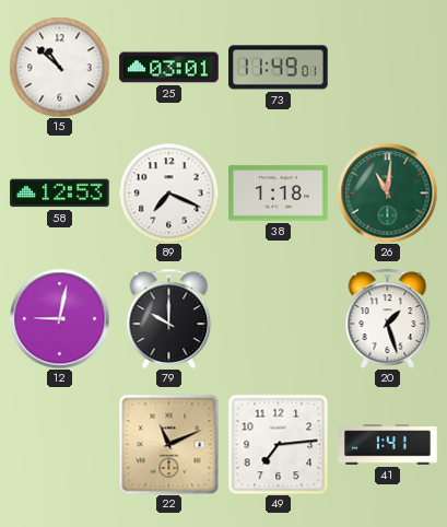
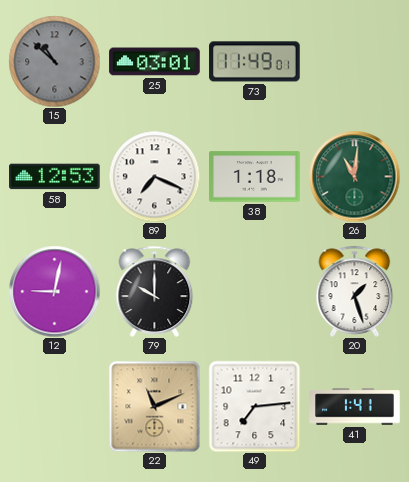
15 dial: white -> grey (54, 61)
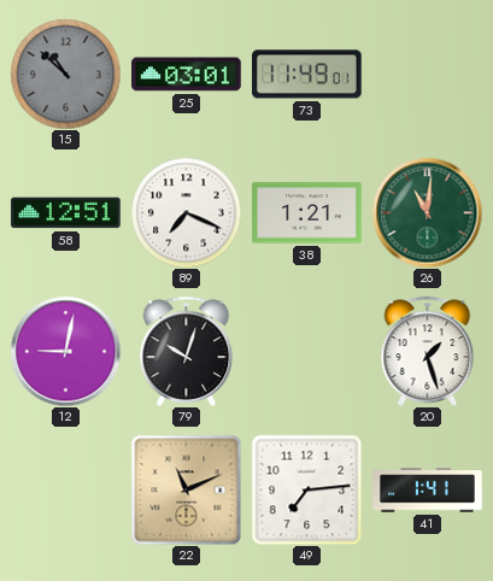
58: 12:53 -> 12:51 (66, 213)
38: 1:18 -> 1:21 (307, 213)
79: 10:00 -> 10:03 (187, 351)
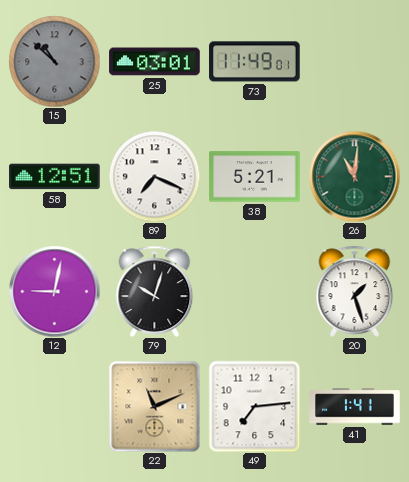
38: 1:21 -> 5:21 (255, 177)
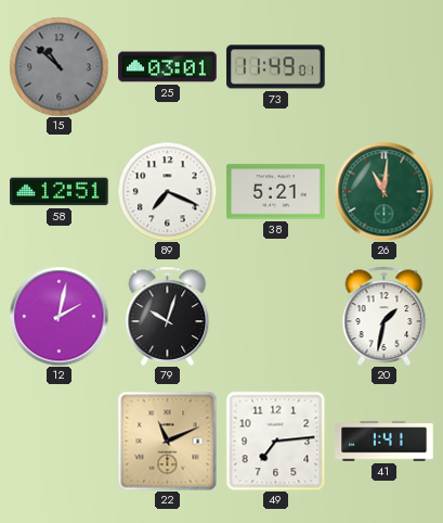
12: 9:02 -> 2:02 (58, 316)
20: 1:27 -> 1:32 (385, 316)
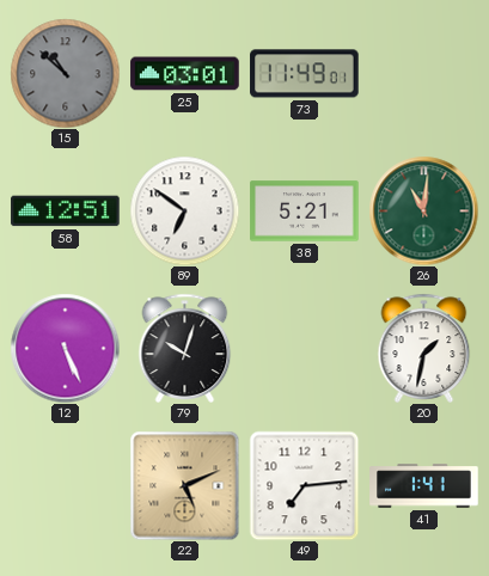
89: 7:19 -> 6:51 (184, 210)
12: 2:02 -> 5:26 (65, 348)
22: 11:11 -> 5:11 (184, 485)
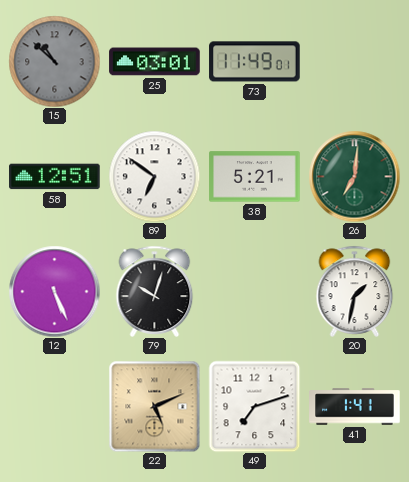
26: 11:01 -> 7:01 (354, 176)
49: 7:14 -> 7:12 (254, 406)
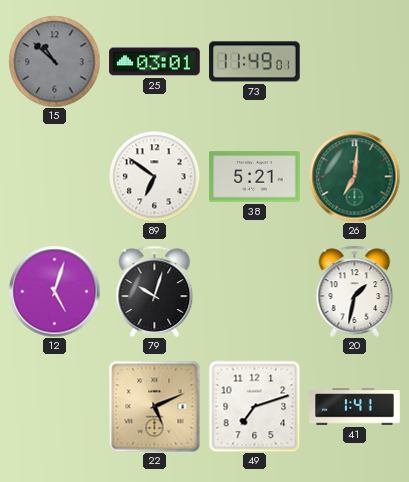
58: 12:51 -> none (55, 177)
12: 5:26 -> 5:03 (54, 291)
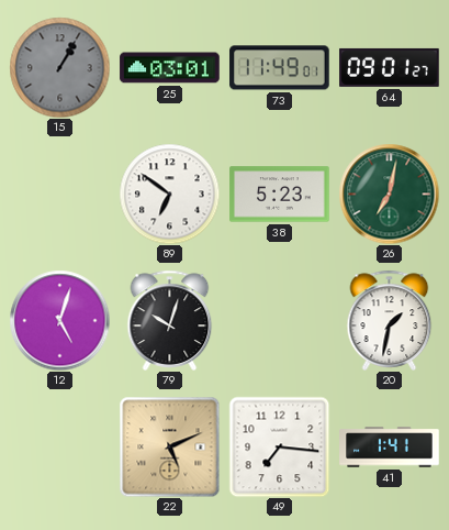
15: 10:52 -> 1:05 (59, 67)
64: none -> 09:01 (390, 67)
38: 5:21 -> 5:23 (280, 195)
26: 7:01 -> 7:02 (389, 194)
49: 7:12 -> 7:16 (279, 446)
